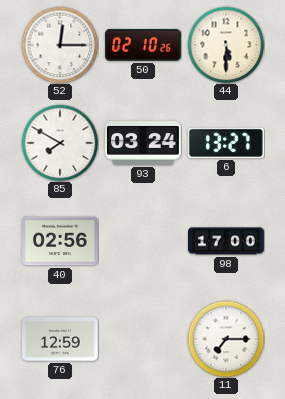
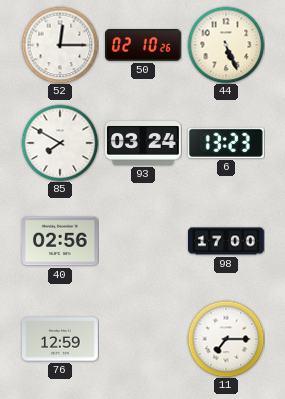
44: 5:30 -> 5:26 (226, 45)
6: 13:27 -> 13:23 (226, 143)
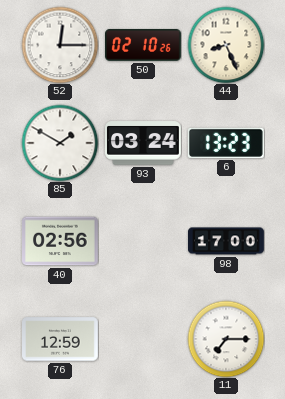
44: 5:26 -> 8:26 (226, 45)
85: 7:50 -> 1:50 (60, 143)
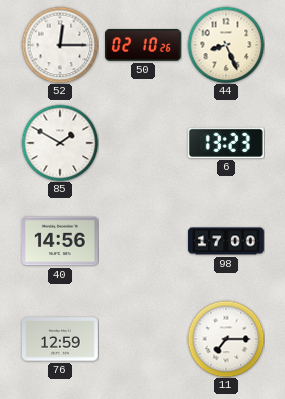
93: 03:24 -> none (144, 143)
40: 02:56 -> 14:56 (61, 241)
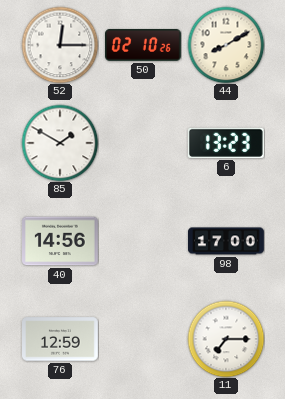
44: 8:26 -> 8:10 (226, 45)
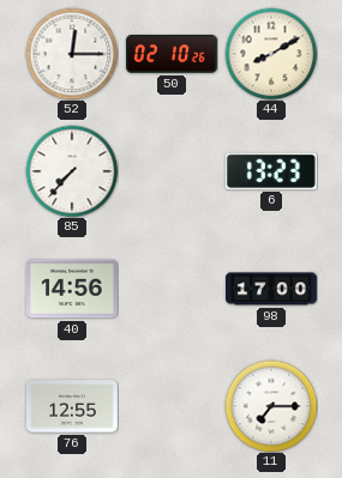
85: 1:50 -> 7:37 (72, 171)
76: 12:59 -> 12:55 (73, 406)
